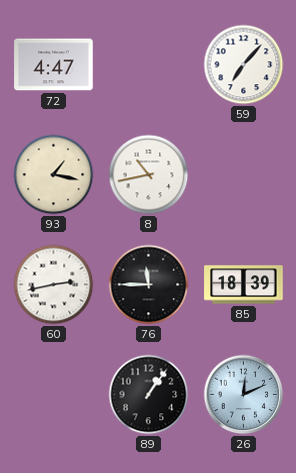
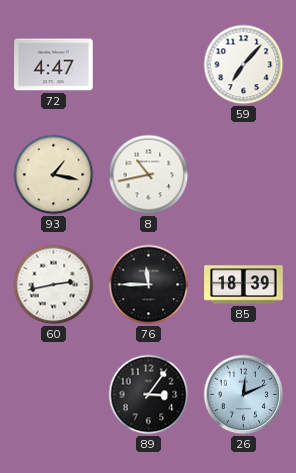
89: 1:06 -> 3:06 (149, 395)
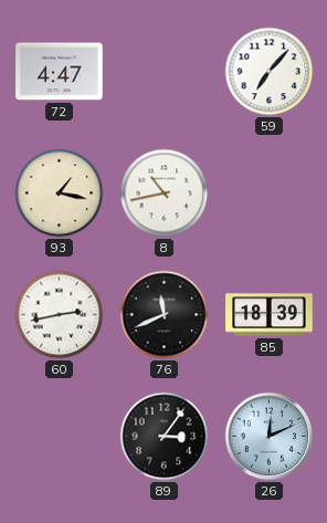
76: 11:45 -> 11:41 (165, 315)
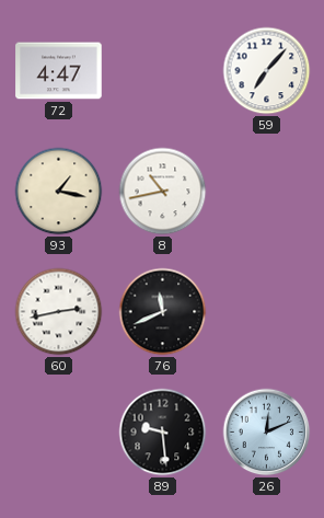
85: 18:39 -> none (270, 315)
89: 3:06 -> 9:29 (163, 433)
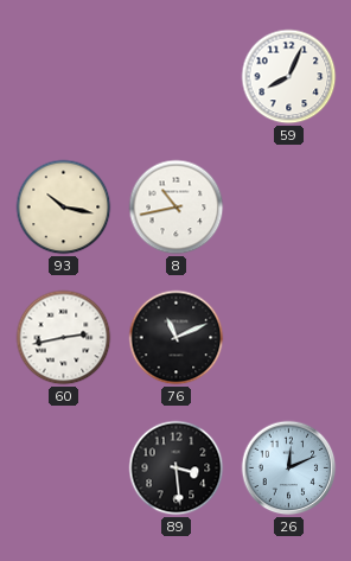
72: 4:47 -> none (59, 71)
59: 7:07 -> 8:04 (289, 77)
93: 1:17 -> 10:17 (64, 208)
76: 11:41 -> 11:11 (177, 338)
89: 9:29 -> 3:29 (177, 468)
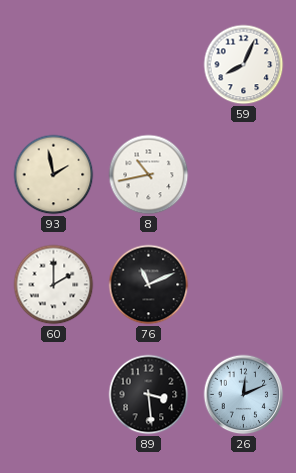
93: 10:17 -> 1:58 (54, 175)
60: 2:43 -> 2:00 (54, 285)
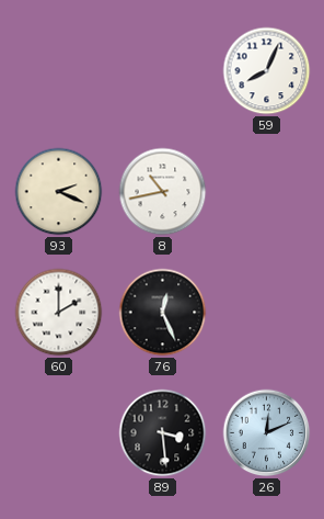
93: 1:58 -> 2:19 (59, 192)
76: 11:11 -> 12:26 (163, 313)
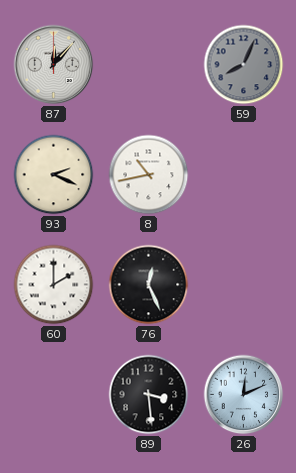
87: none -> 12:07 (54, 65)
59 dial: white -> grey (244, 65)
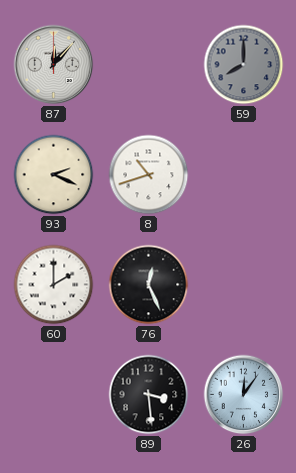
59: 8:04 -> 8:00 (244, 65)
8: 10:43 -> 10:42 (149, 175)
26: 12:11 -> 12:06 (244, 395)
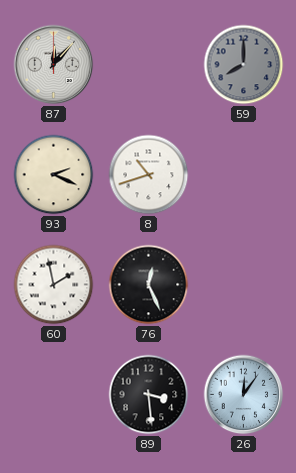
60: 2:00 -> 1:58 (54, 285)
